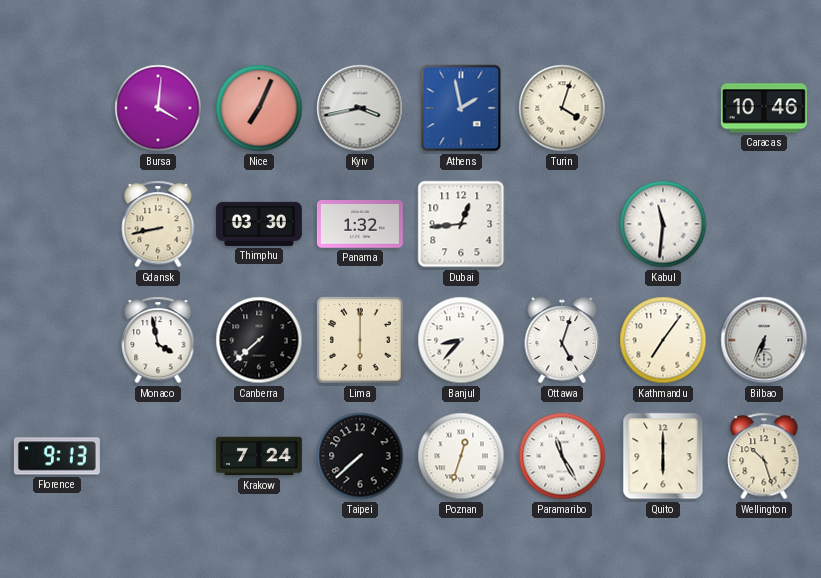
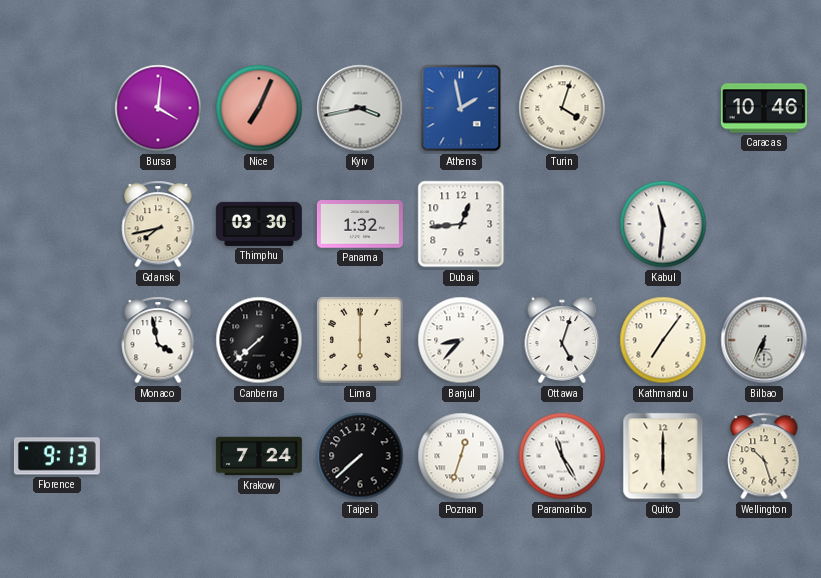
Gdansk: 8:43 -> 7:43 (158, 224)
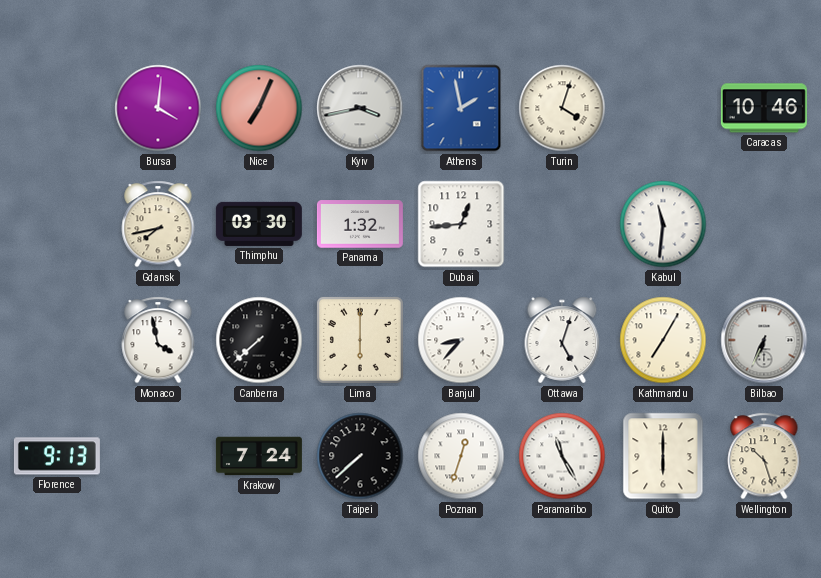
Kathmandu: 7:06 -> 7:05 (663, 340)
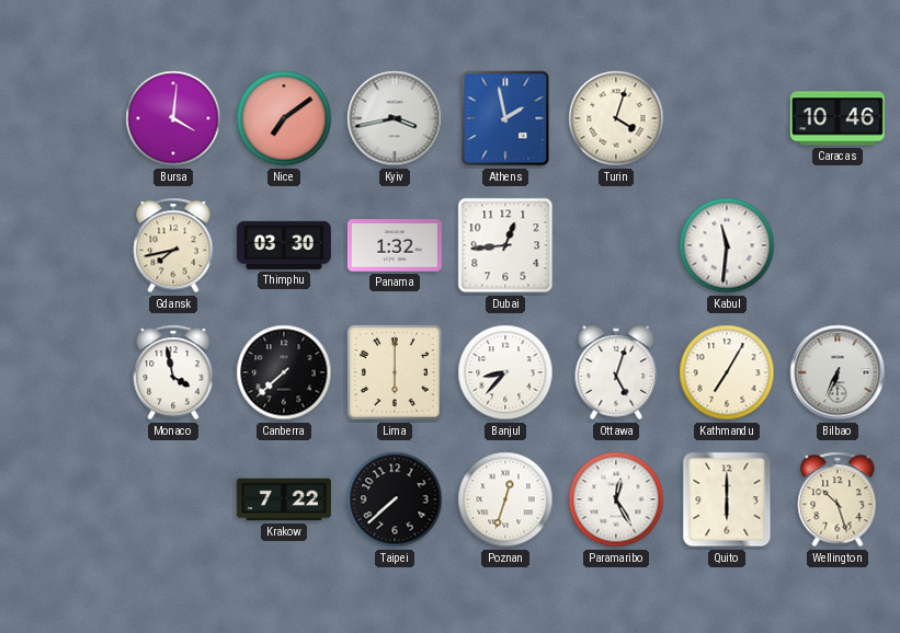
Nice: 7:04 -> 7:09 (284, 118)
Florence: 9:13 -> none (57, 456)
Krakow: 7:24 -> 7:22 (284, 499)
Paramaribo: 11:25 -> 12:25 (616, 499)
